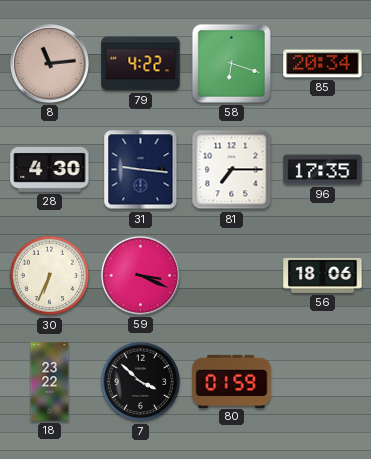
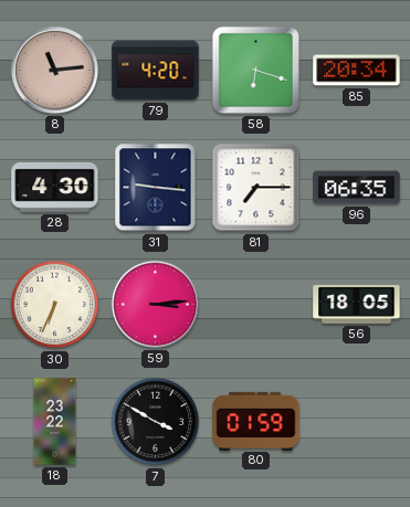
79: 4:22 -> 4:20 (156, 71)
96: 17:35 -> 06:35 (357, 188)
59: 3:19 -> 3:14 (155, 304)
56: 18:06 -> 18:05 (357, 304)
7: 3:52 -> 3:50 (156, 422)
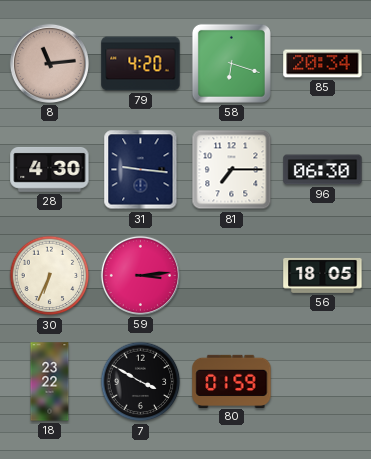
96: 06:35 -> 06:30 (323, 170)
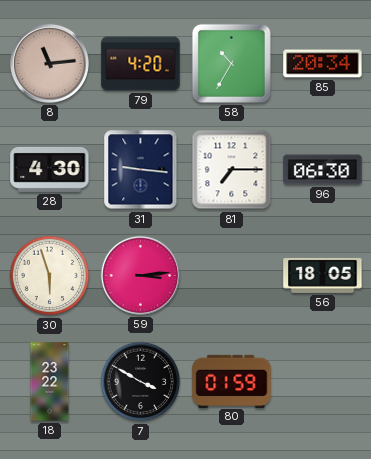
58: 6:18 -> 10:35 (231, 63)
30: 6:34 -> 5:57 (50, 276)
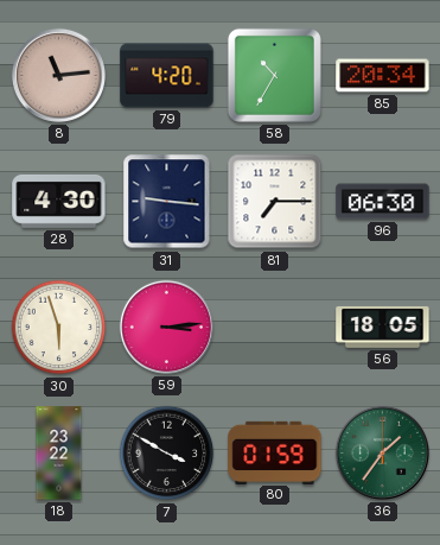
36: none -> 1:36 (382, 452)
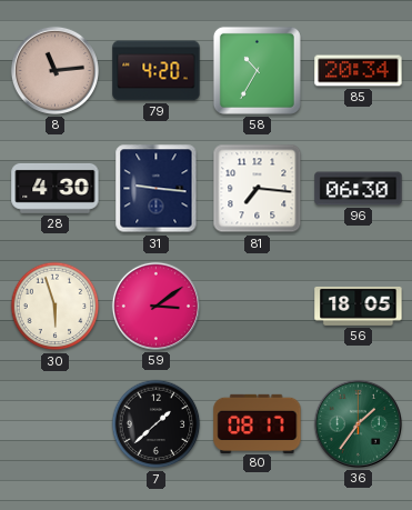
81: 7:15 -> 7:16 (258, 189)
59: 3:14 -> 3:09 (155, 306)
18: 23:22 -> none (59, 454)
7: 3:50 -> 1:38 (157, 424)
80: 01:59 -> 08:17 (258, 423)
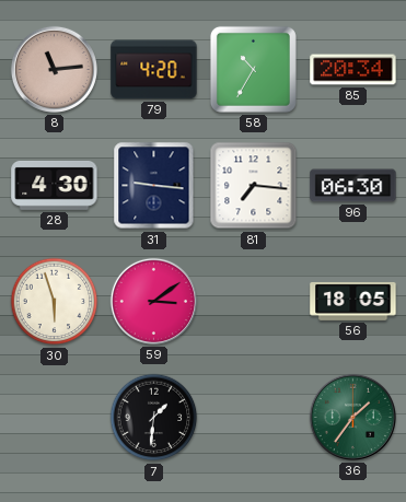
7: 1:38 -> 1:31 (154, 418)
80: 08:17 -> none (258, 423)
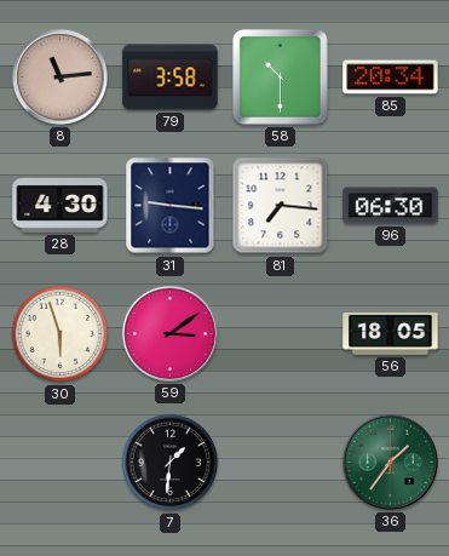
79: 4:20 -> 3:58 (171, 78)
58: 10:35 -> 10:30 (280, 76)
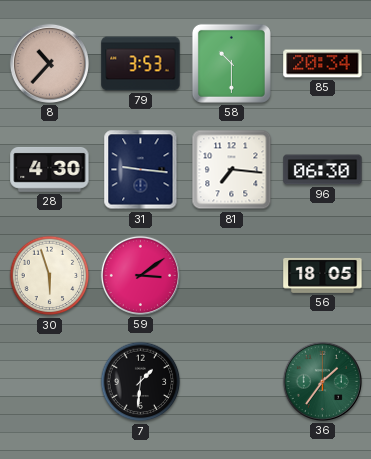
8: 11:14 -> 10:37 (49, 63)
79: 3:58 -> 3:53 (141, 64)
